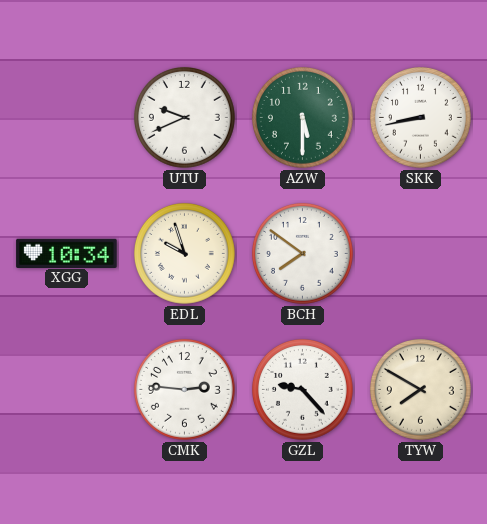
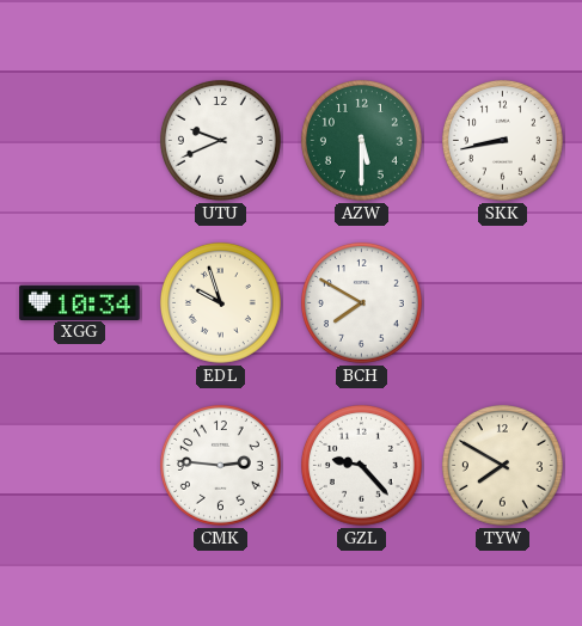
BCH: 7:51 -> 7:50 (361, 302)
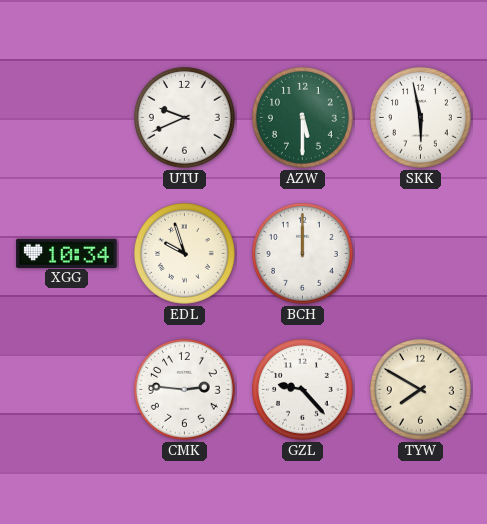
SKK: 8:43 -> 5:58 (420, 117)
BCH: 7:50 -> 12:00 (302, 253)
